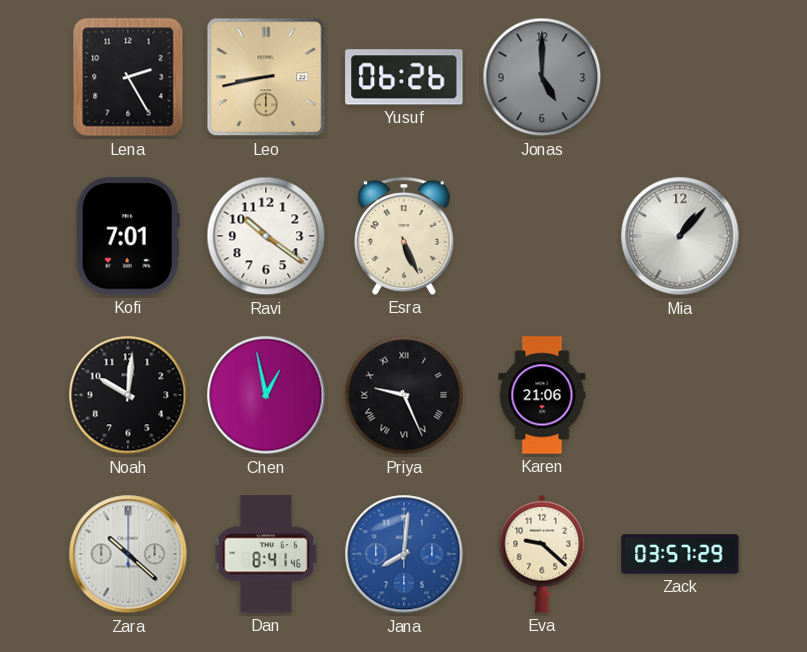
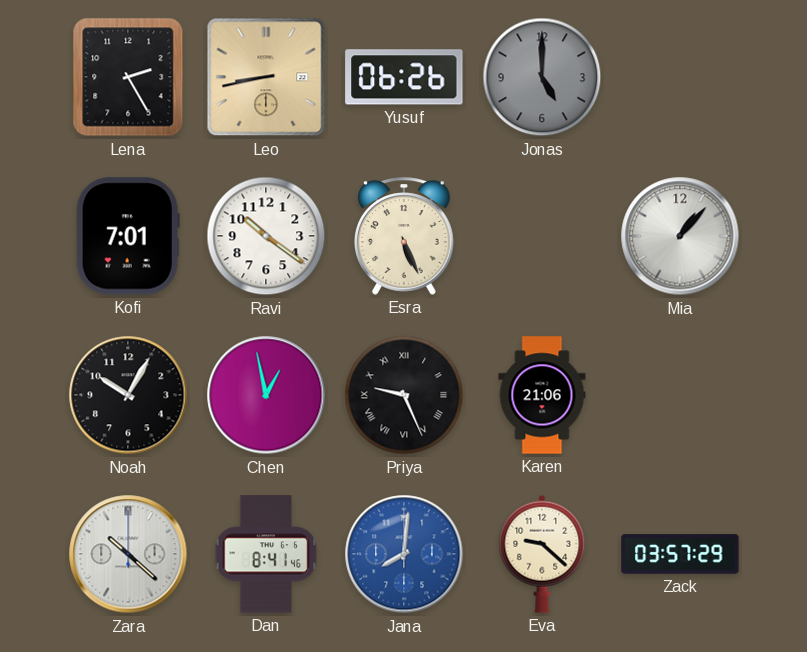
Noah: 10:01 -> 10:05 (128, 395)
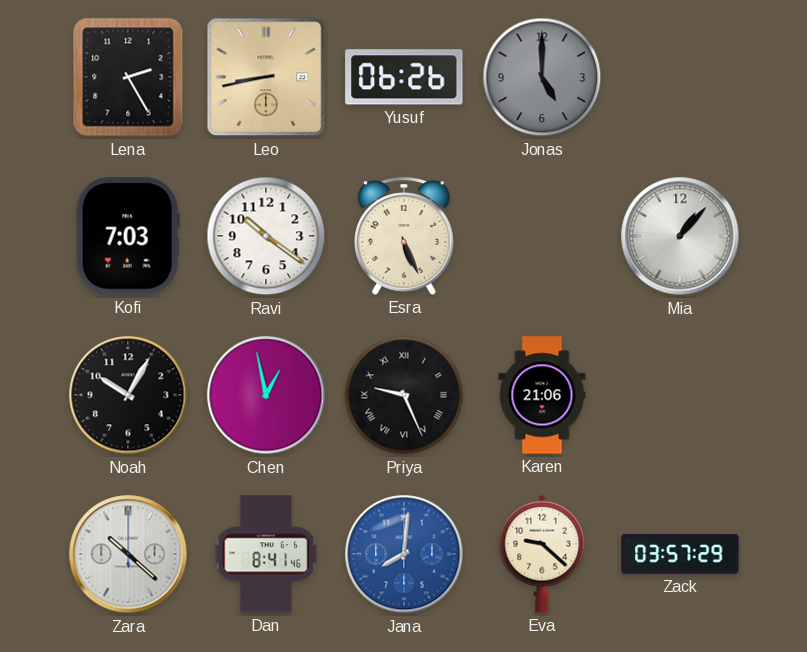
Kofi: 7:01 -> 7:03 (128, 236)
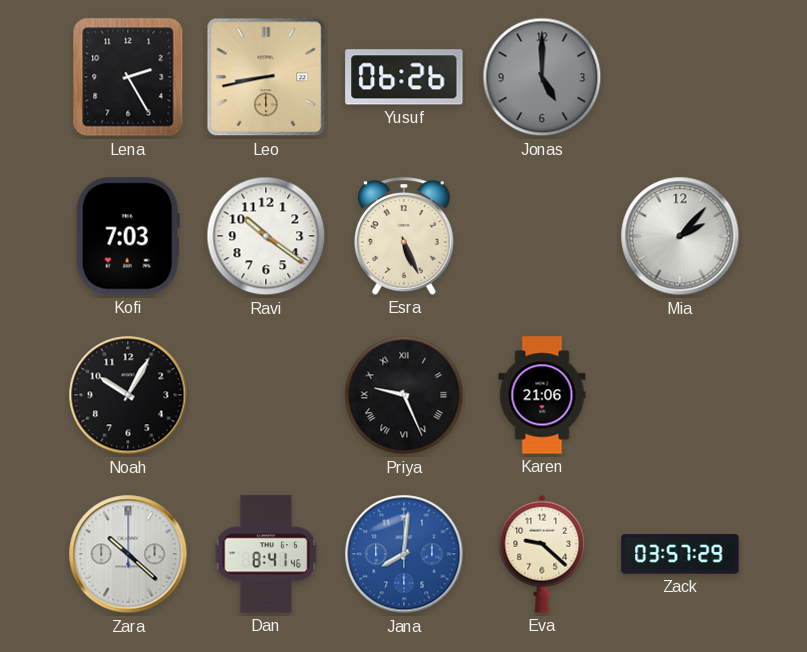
Mia: 1:07 -> 2:07 (680, 236)
Chen: 12:58 -> none (266, 395)
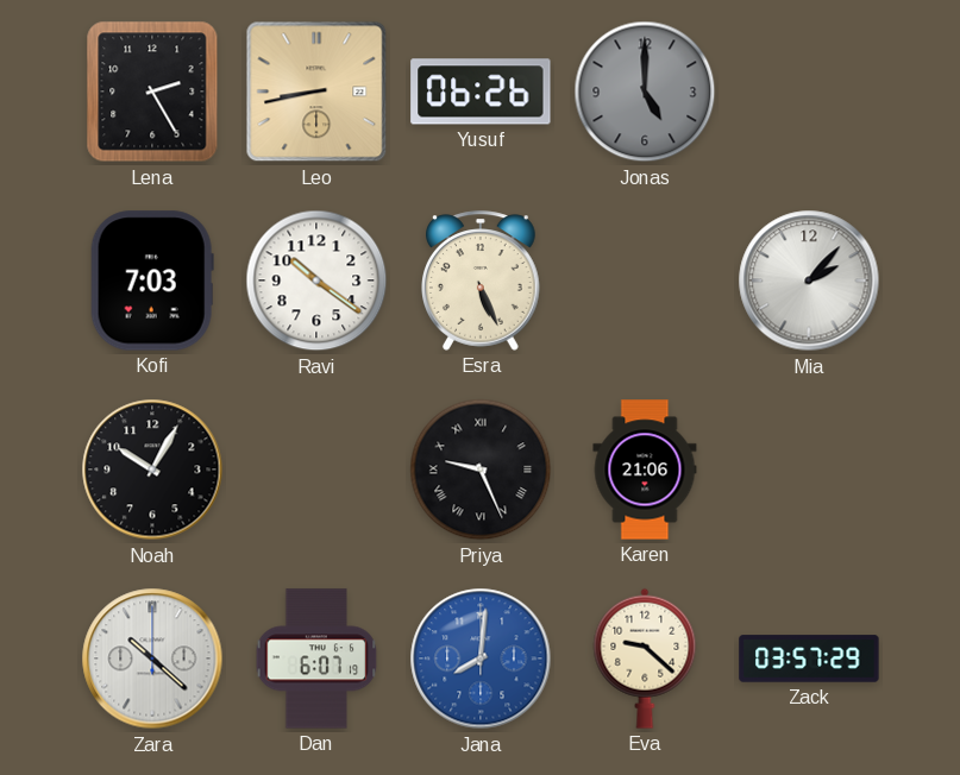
Dan: 8:41 -> 6:07 (316, 659)
